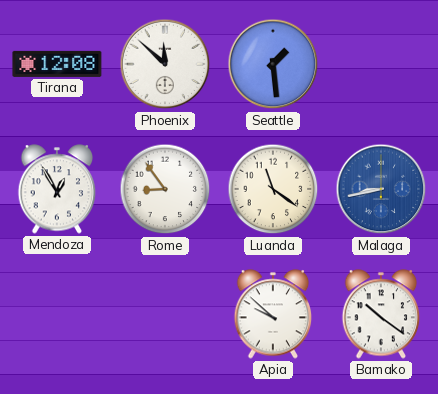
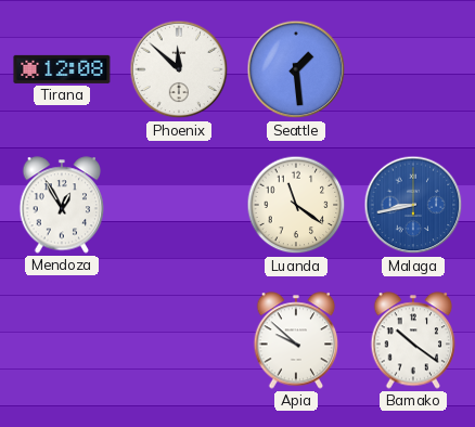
Rome: 8:54 -> none (165, 189)
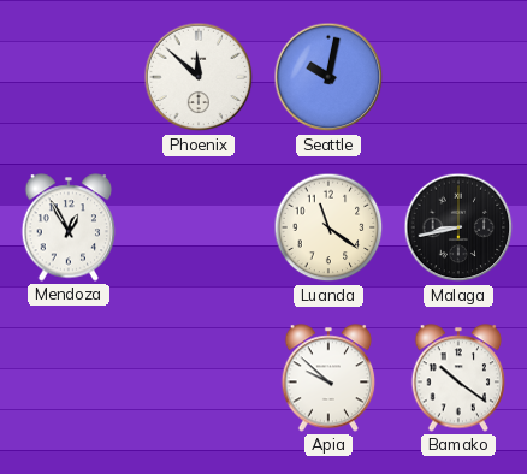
Tirana: 12:08 -> none (62, 69)
Seattle: 1:29 -> 10:02 (328, 77)
Malaga dial: blue -> black (458, 227)
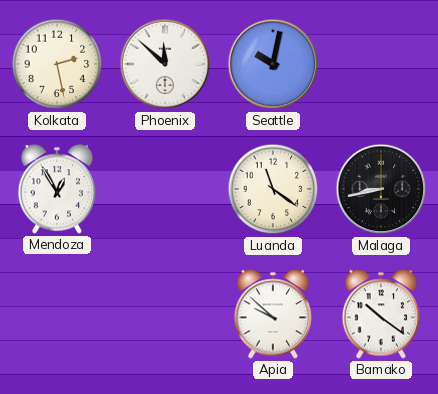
Kolkata: none -> 2:28 (57, 64)
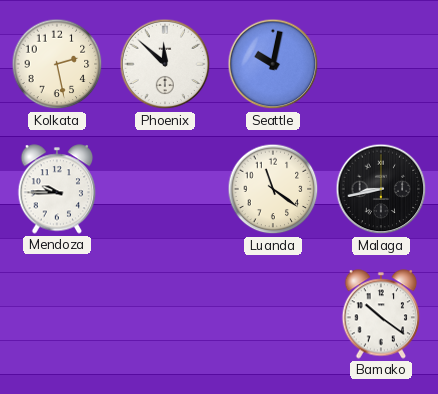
Mendoza: 12:55 -> 9:45 (57, 189)
Apia: 9:52 -> none (273, 314)
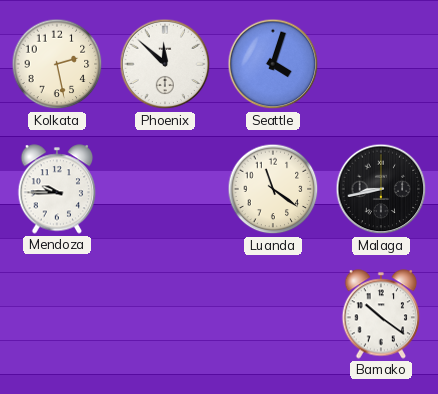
Seattle: 10:02 -> 4:03 (273, 64)
